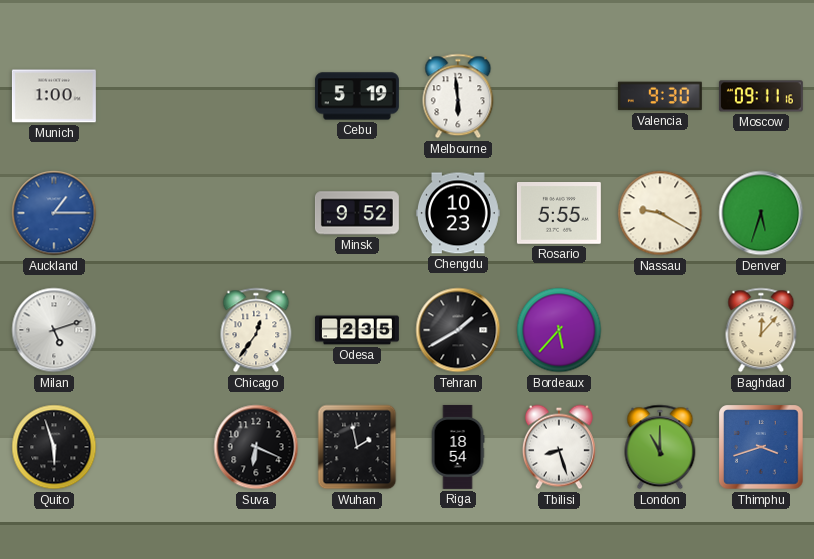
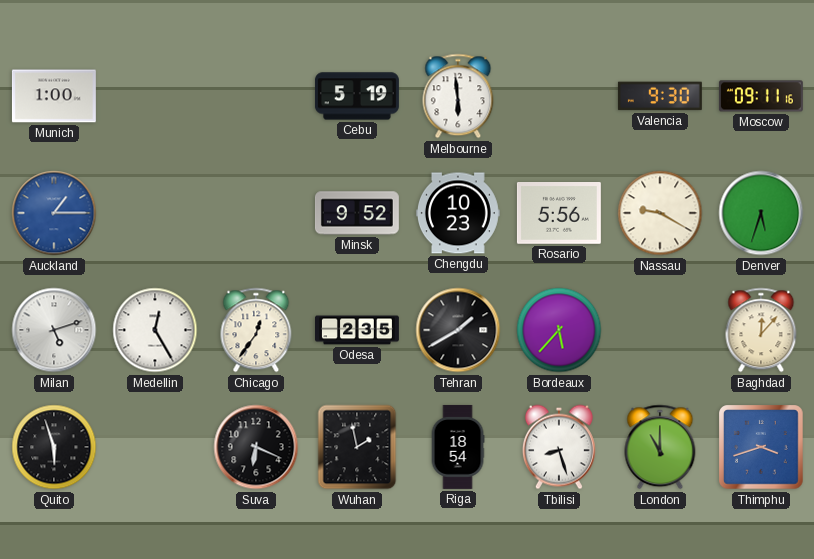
Rosario: 5:55 -> 5:56 (559, 214)
Medellin: none -> 12:25 (155, 330)
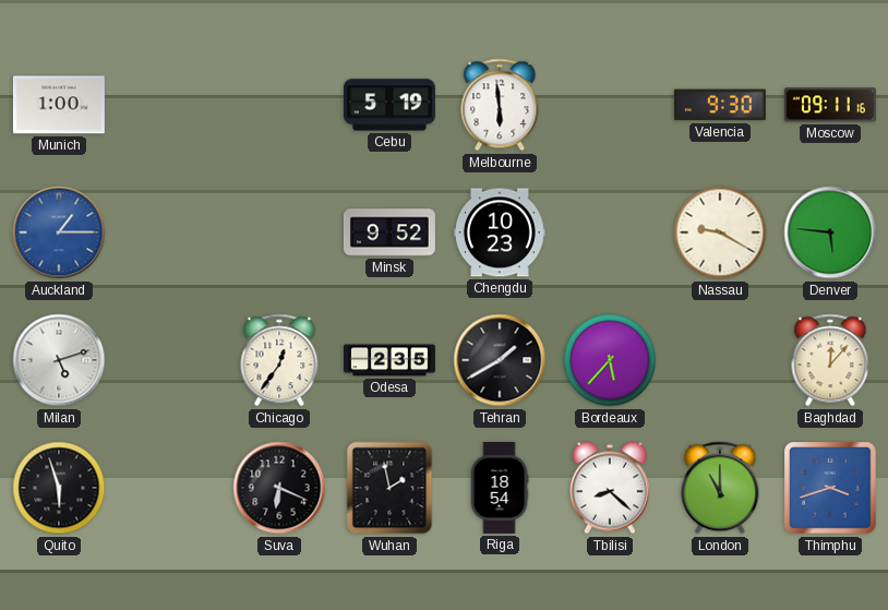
Rosario: 5:56 -> none (559, 214)
Denver: 5:33 -> 5:46 (830, 232)
Medellin: 12:25 -> none (155, 330)
Tbilisi: 8:27 -> 8:22 (610, 488)
